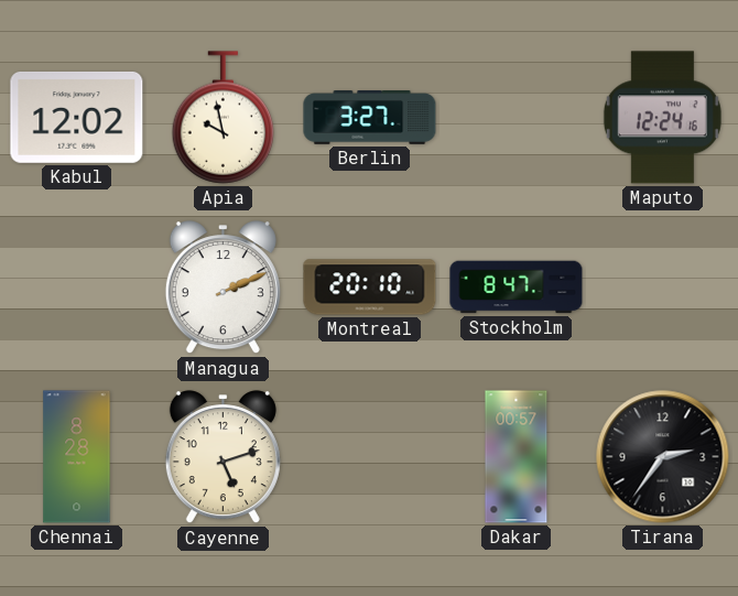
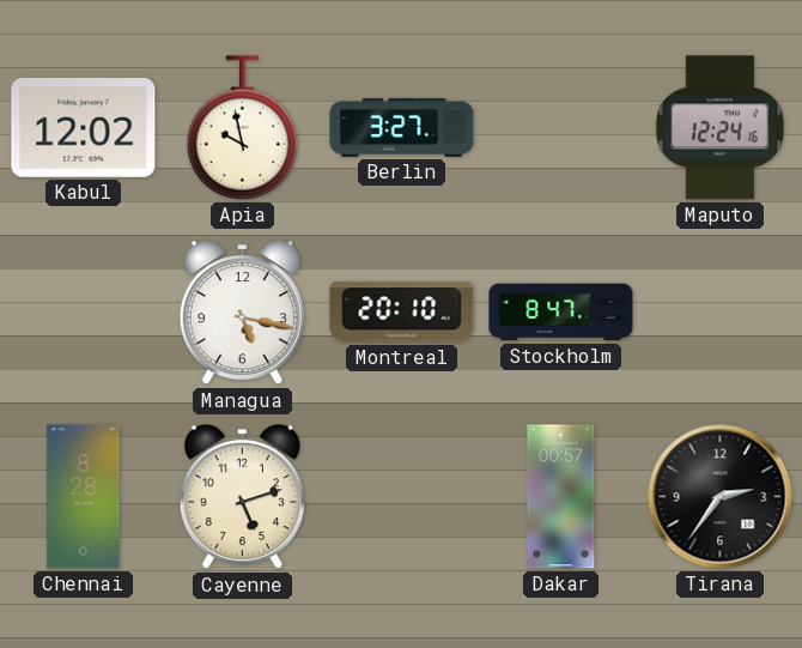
Managua: 2:11 -> 5:17 (242, 313)
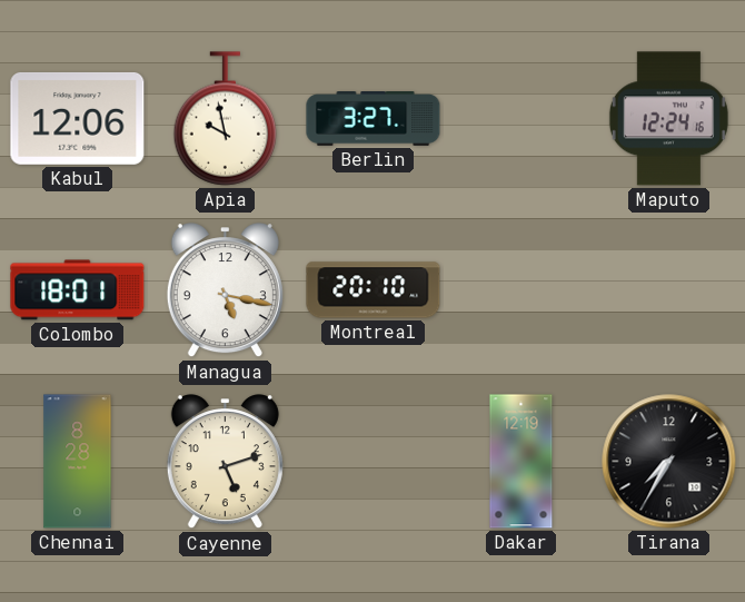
Kabul: 12:02 -> 12:06 (78, 118)
Colombo: none -> 18:01 (78, 290)
Stockholm: 8:47 -> none (561, 313)
Dakar: 00:57 -> 12:19 (521, 462)
Tirana: 2:36 -> 7:35 (669, 462)
